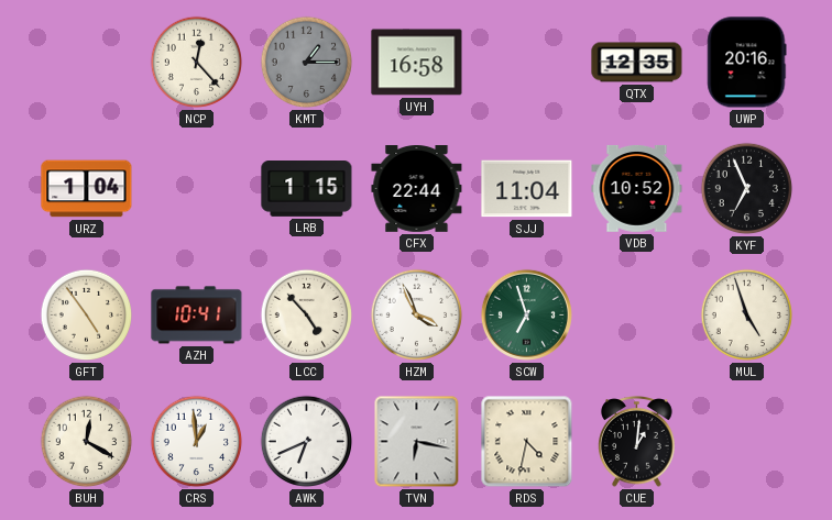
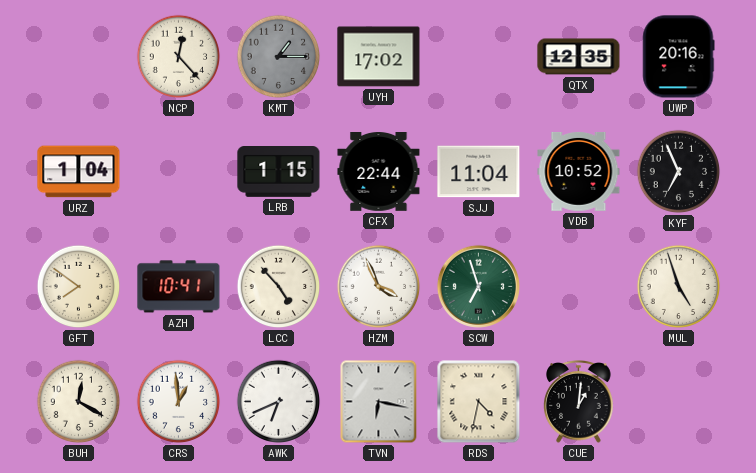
UYH: 16:58 -> 17:02 (379, 57)
GFT: 4:54 -> 7:51 (79, 287)
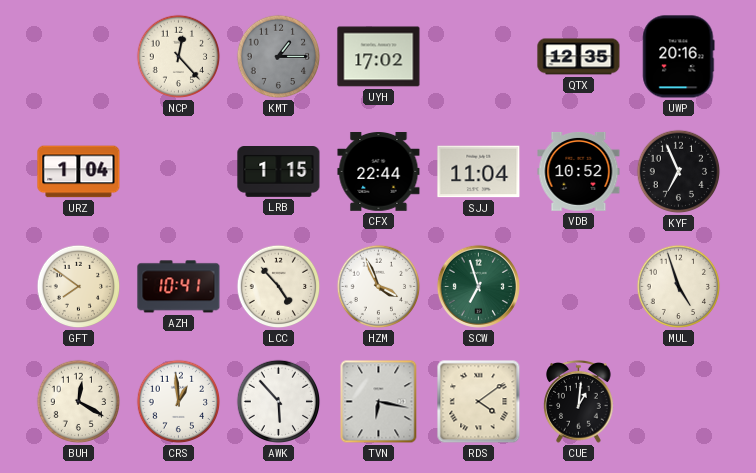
AWK: 6:41 -> 5:53 (279, 402)
RDS: 4:32 -> 4:09 (479, 402)
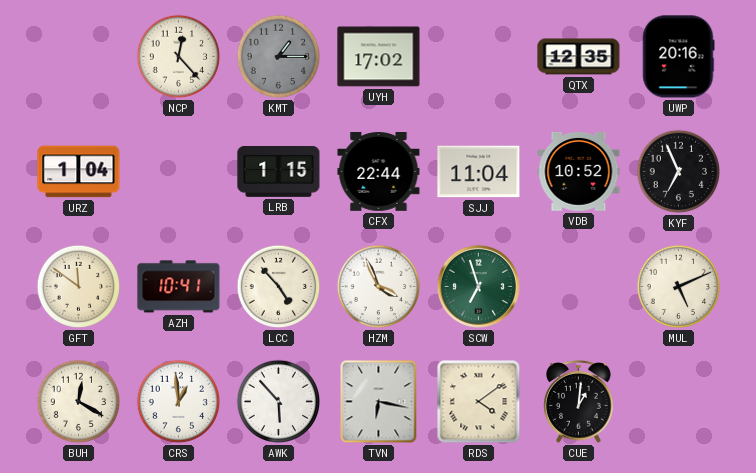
GFT: 7:51 -> 11:51 (79, 287)
MUL: 4:57 -> 5:11 (679, 287)
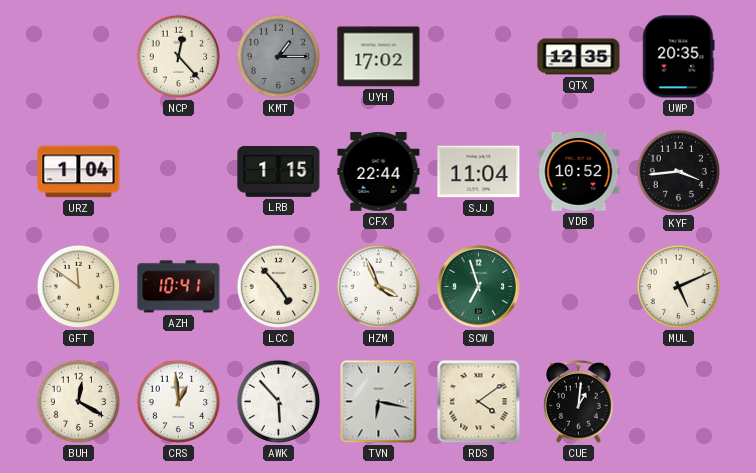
UWP: 20:16 -> 20:35 (679, 57)
KYF: 6:56 -> 3:44 (679, 172)
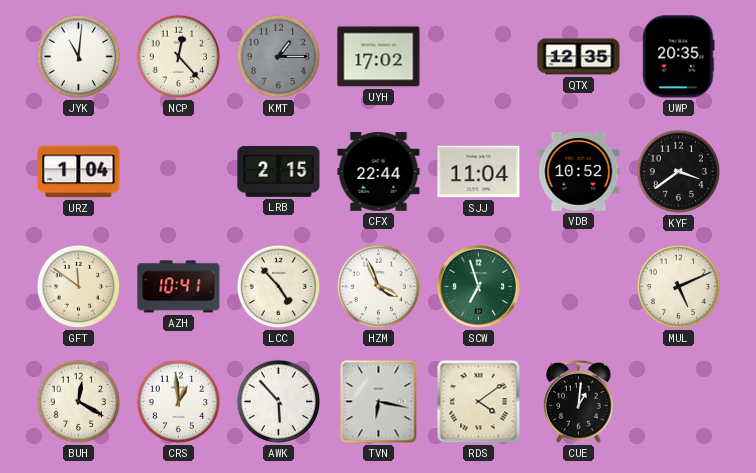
JYK: none -> 11:01 (79, 57)
LRB: 1:15 -> 2:15 (279, 172)
KYF: 3:44 -> 3:39 (679, 172)
